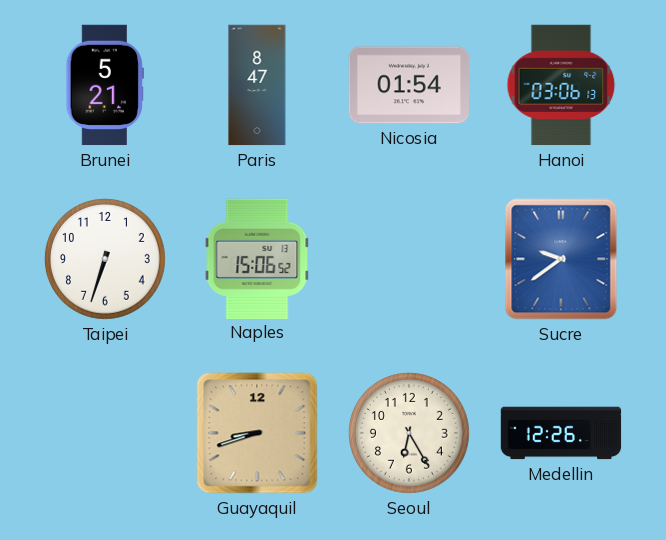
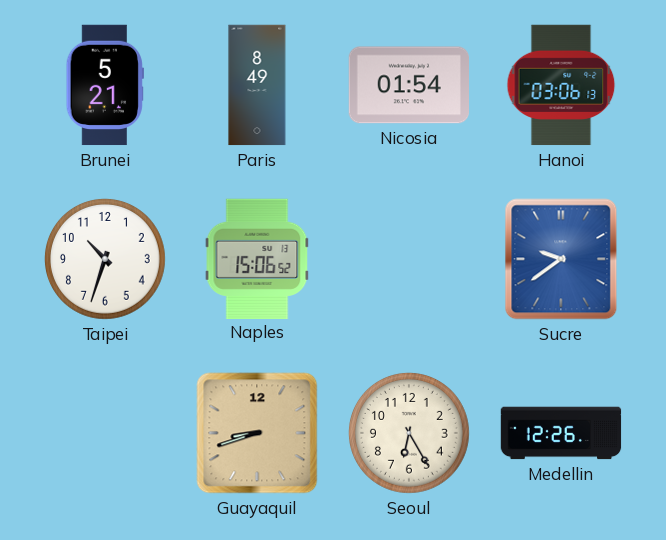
Paris: 8:47 -> 8:49 (257, 85)
Taipei: 6:33 -> 10:33 (106, 260)
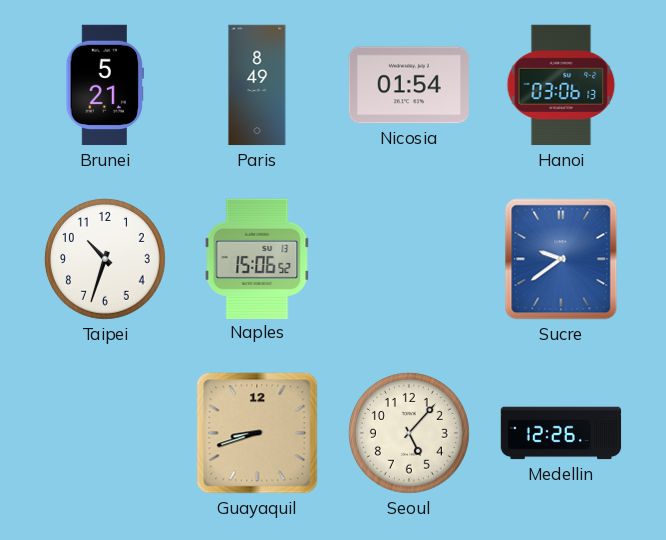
Seoul: 6:25 -> 5:07 (410, 434)
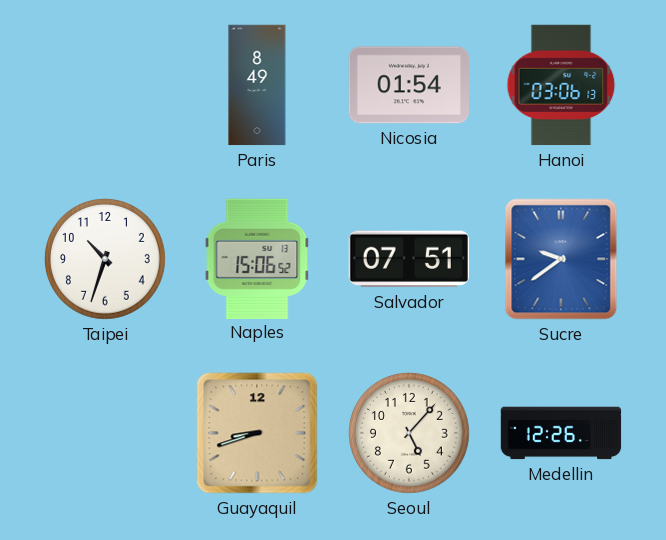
Brunei: 5:21 -> none (105, 85)
Salvador: none -> 07:51 (409, 259)
